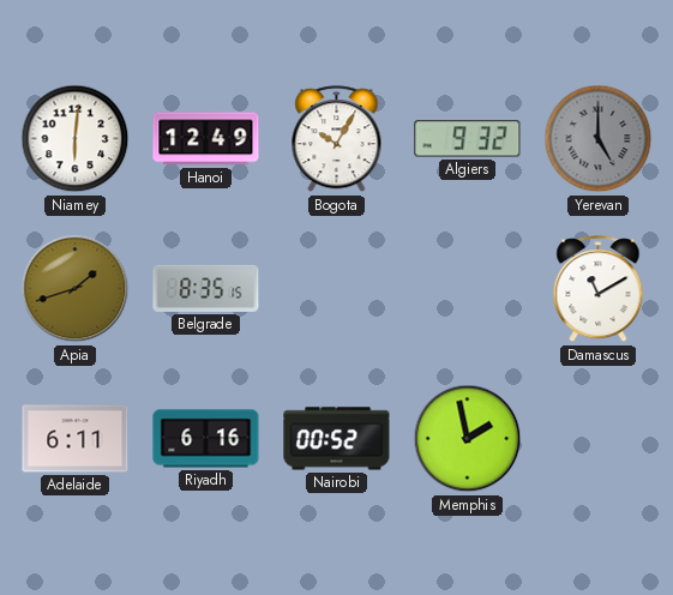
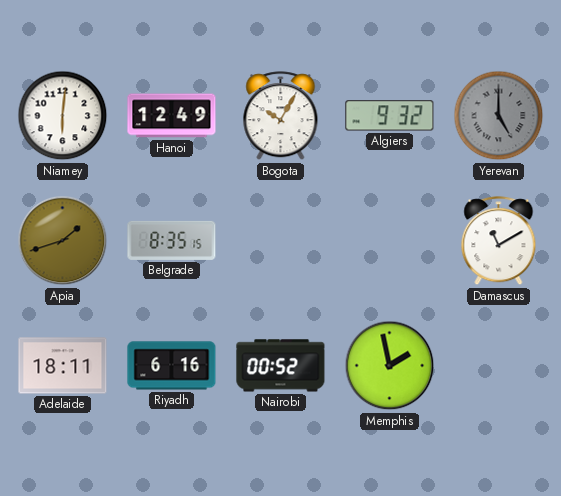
Adelaide: 6:11 -> 18:11 (63, 366)
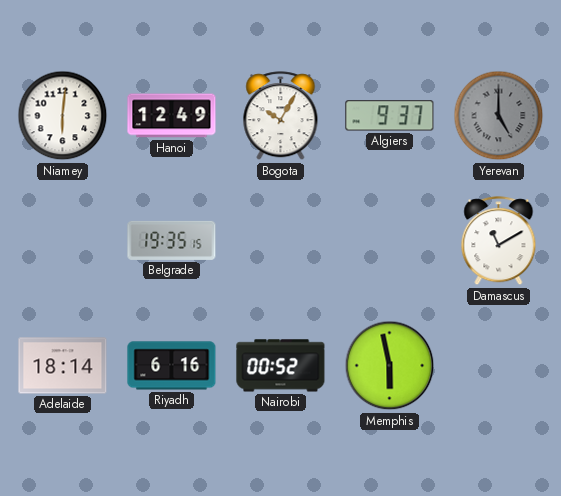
Algiers: 9:32 -> 9:37 (390, 116)
Apia: 1:42 -> none (63, 241)
Belgrade: 8:35 -> 19:35 (172, 240)
Adelaide: 18:11 -> 18:14 (63, 366)
Memphis: 1:58 -> 5:58 (390, 366)
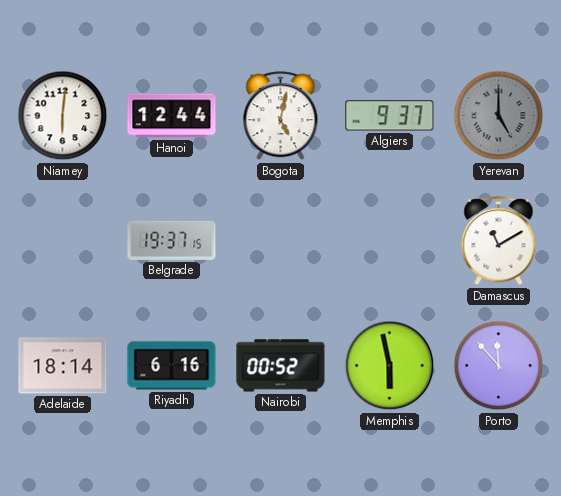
Hanoi: 12:49 -> 12:44 (172, 116)
Bogota: 10:05 -> 5:02 (281, 116)
Belgrade: 19:35 -> 19:37 (172, 240)
Porto: none -> 11:53 (499, 366)
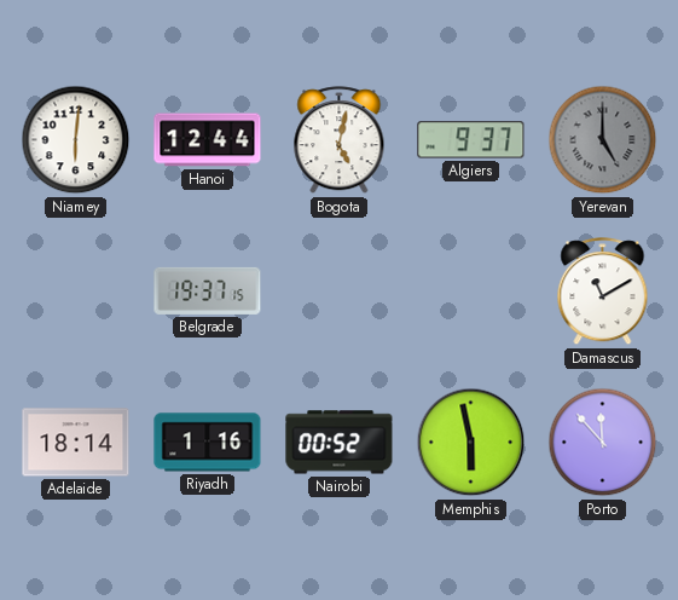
Riyadh: 6:16 -> 1:16 (208, 443)
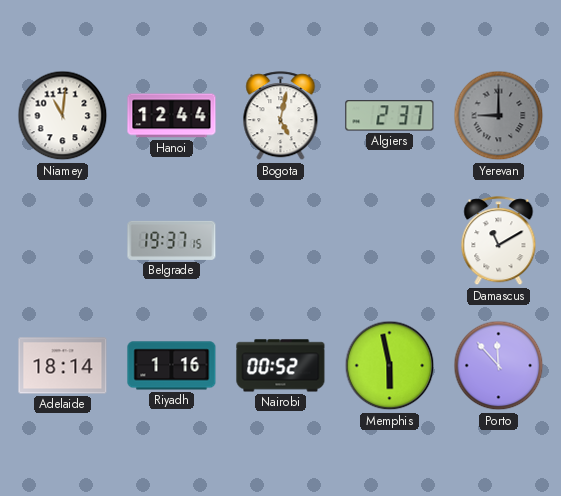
Niamey: 6:01 -> 11:01 (63, 116)
Algiers: 9:37 -> 2:37 (390, 116)
Yerevan: 5:00 -> 9:00 (499, 116)
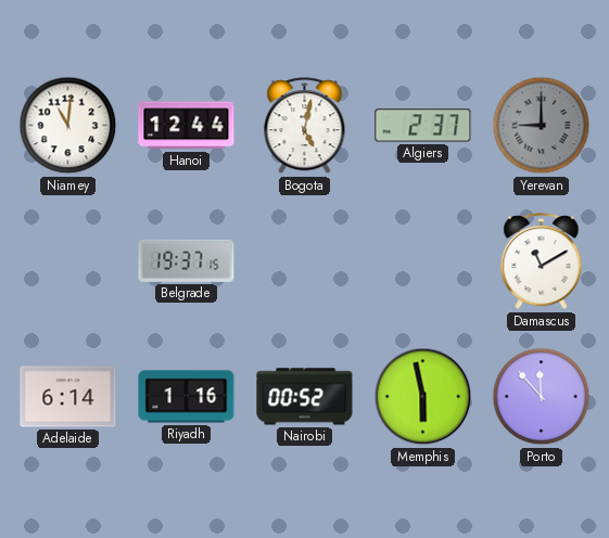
Adelaide: 18:14 -> 6:14 (68, 397)
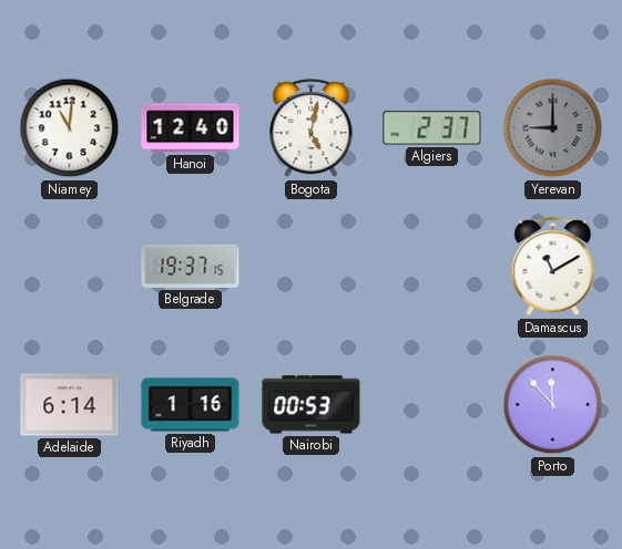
Hanoi: 12:44 -> 12:40 (191, 128)
Nairobi: 00:52 -> 00:53 (312, 405)
Memphis: 5:58 -> none (423, 397)
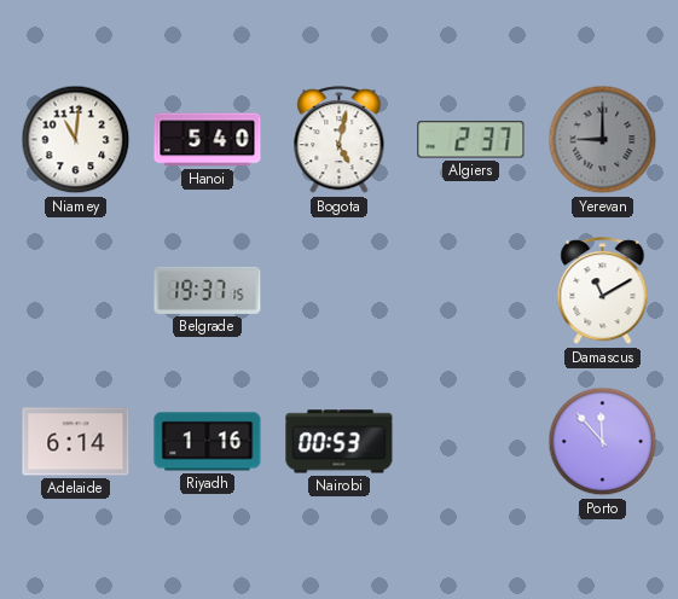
Hanoi: 12:40 -> 5:40 (208, 140)
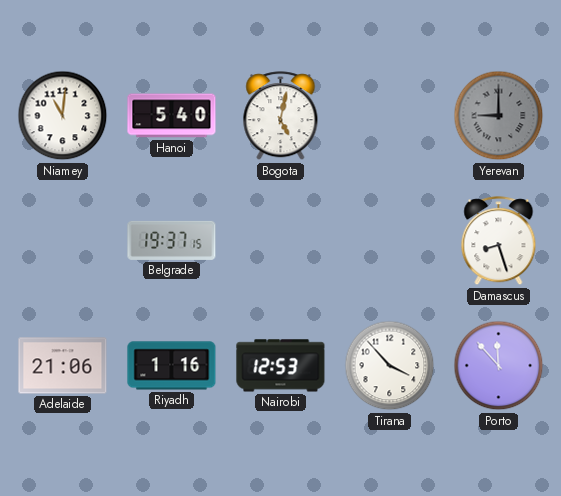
Algiers: 2:37 -> none (471, 140)
Damascus: 11:10 -> 8:27 (499, 241)
Adelaide: 6:14 -> 21:06 (63, 366)
Nairobi: 00:53 -> 12:53 (281, 366)
Tirana: none -> 3:53 (390, 366)
